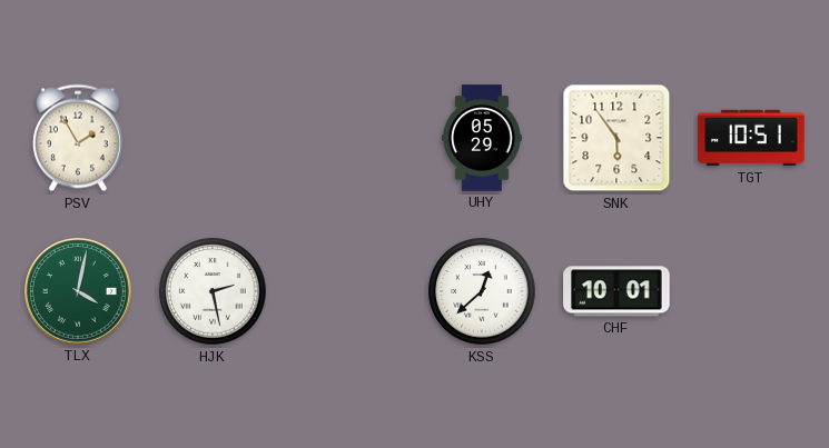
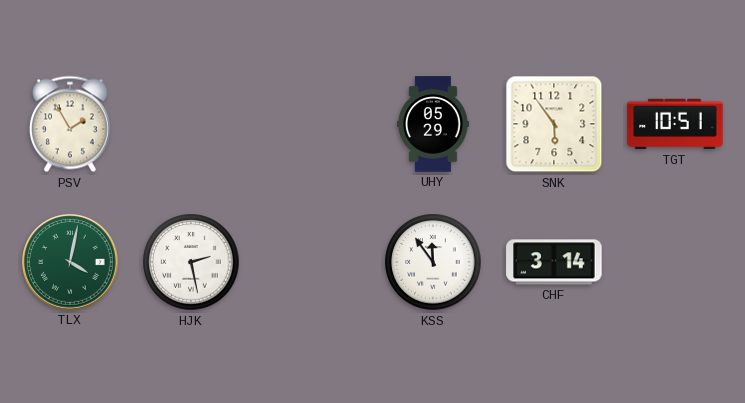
KSS: 12:38 -> 11:54 (433, 262)
CHF: 10:01 -> 3:14 (554, 262)
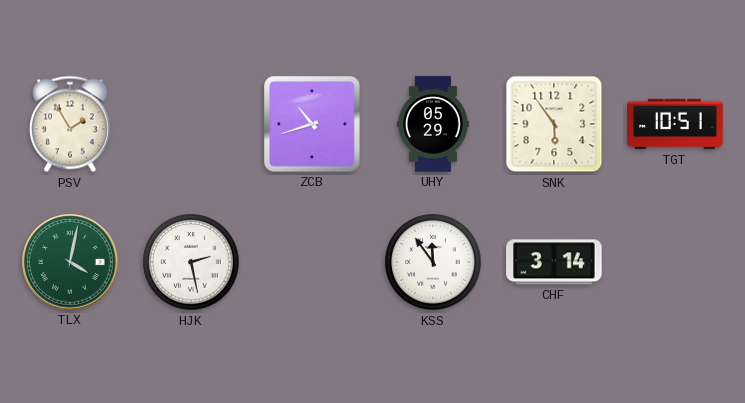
ZCB: none -> 10:42 (312, 124)
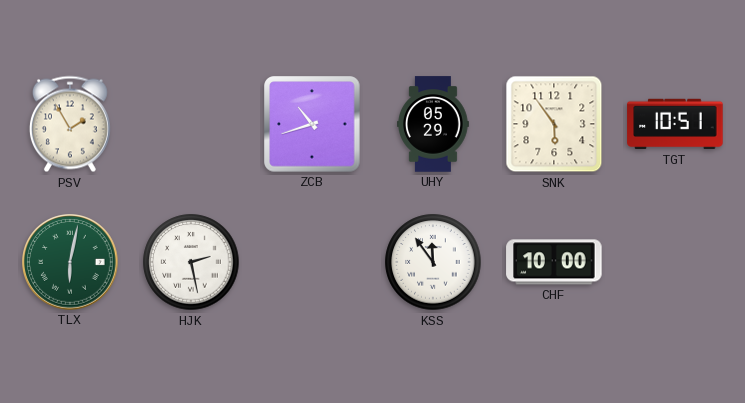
TLX: 4:02 -> 6:02 (70, 262)
CHF: 3:14 -> 10:00 (554, 262)
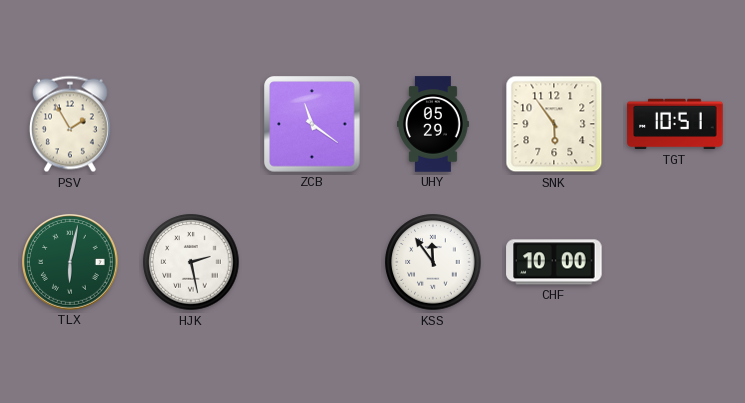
ZCB: 10:42 -> 11:21 (312, 124)
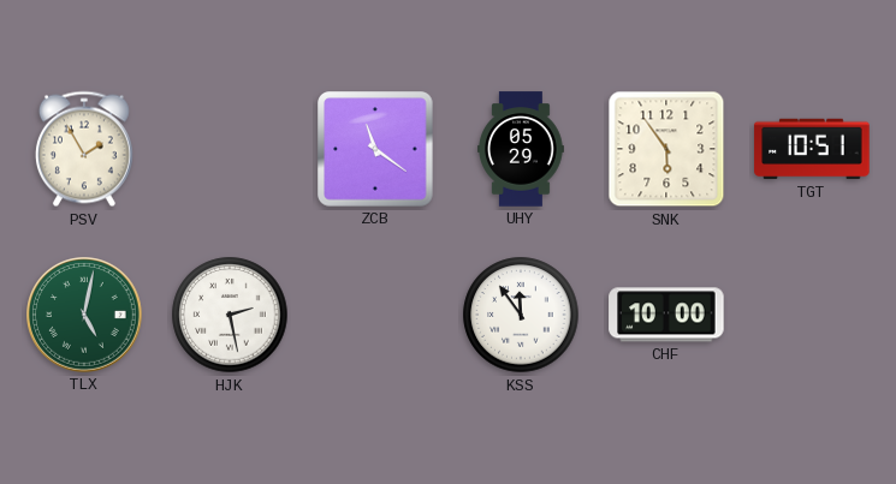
TLX: 6:02 -> 5:02 (84, 315)
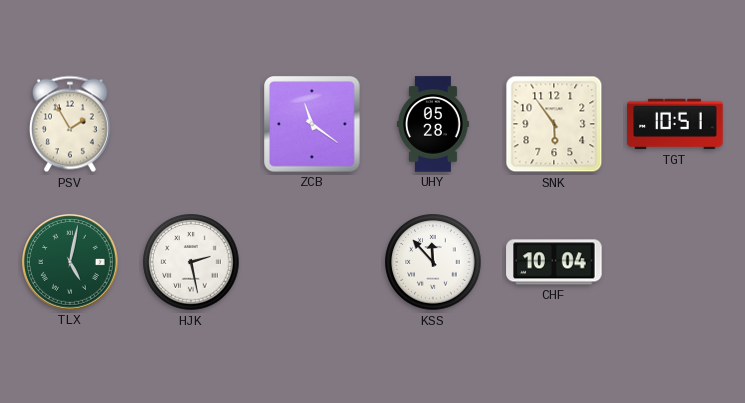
UHY: 05:29 -> 05:28 (434, 124)
KSS: 11:54 -> 11:53 (433, 262)
CHF: 10:00 -> 10:04 (554, 262)
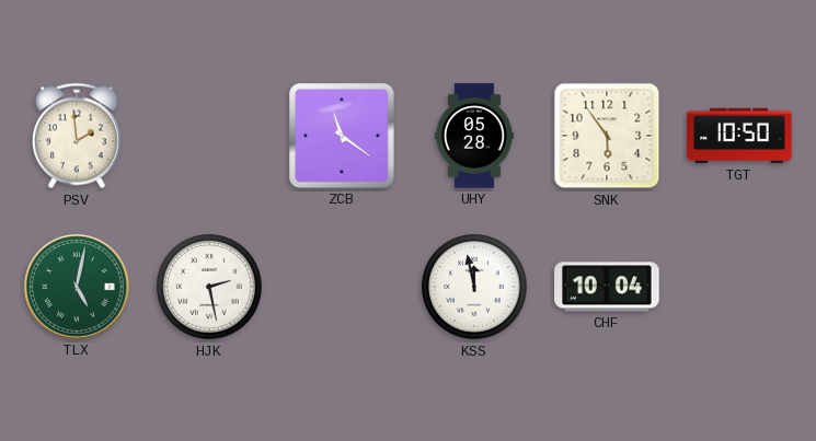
PSV: 1:55 -> 1:59 (77, 136)
TGT: 10:51 -> 10:50 (739, 136)
KSS: 11:53 -> 11:58 (474, 287)
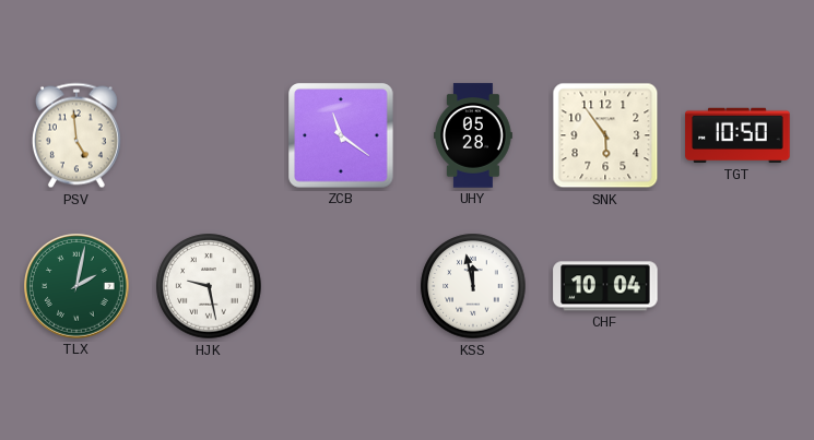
PSV: 1:59 -> 4:59 (76, 135)
TLX: 5:02 -> 2:02 (76, 286)
HJK: 2:28 -> 9:28 (209, 286)
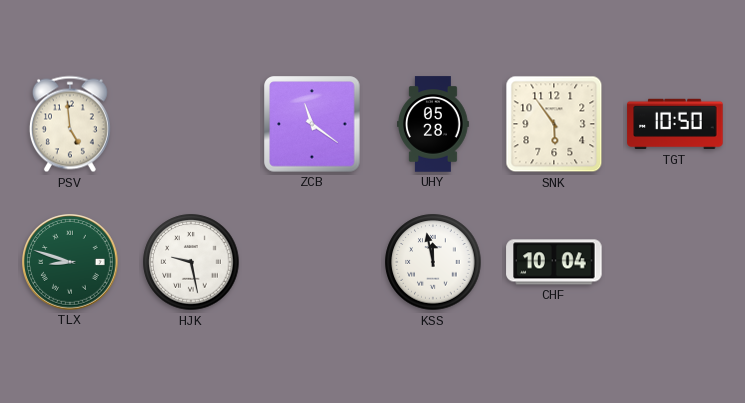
TLX: 2:02 -> 8:48 (70, 262)
